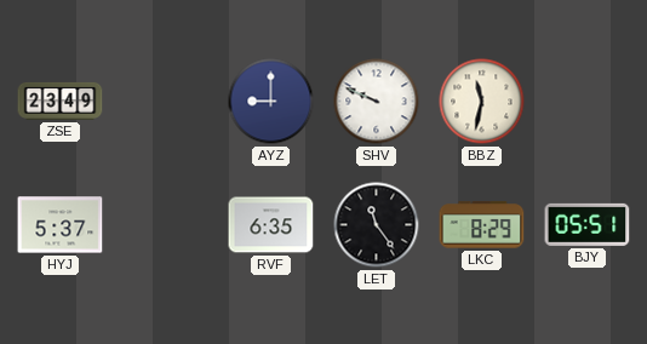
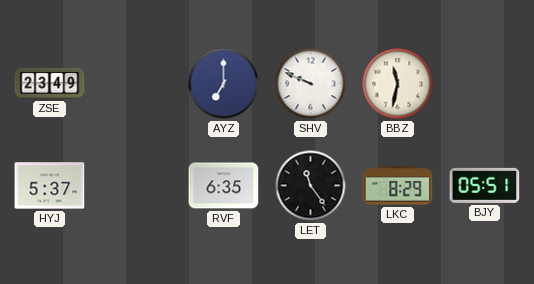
AYZ: 9:00 -> 7:00 (224, 84)
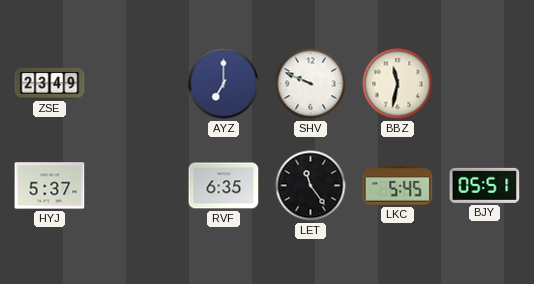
LKC: 8:29 -> 5:45 (398, 186)
